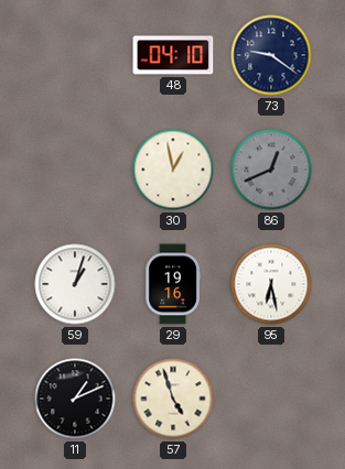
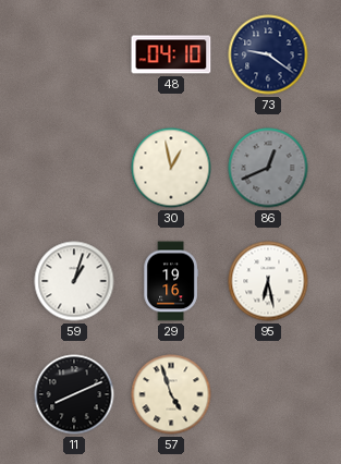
11: 1:11 -> 8:11 (74, 394)
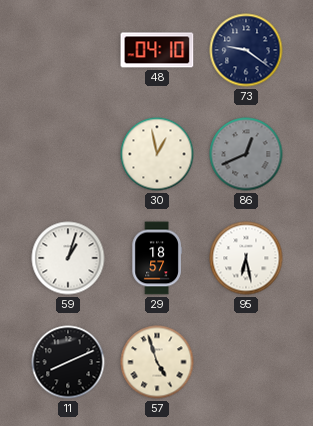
29: 19:16 -> 18:57 (157, 258)
